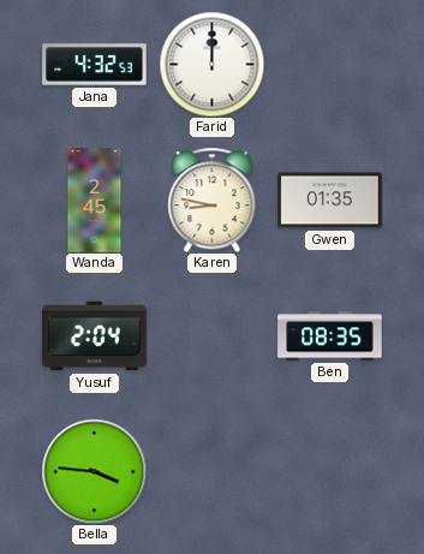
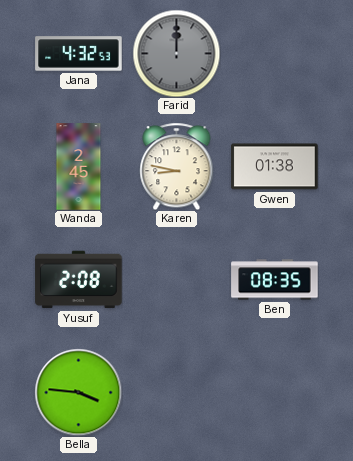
Farid dial: white -> grey (176, 53)
Gwen: 01:35 -> 01:38 (275, 167)
Yusuf: 2:04 -> 2:08 (79, 280)
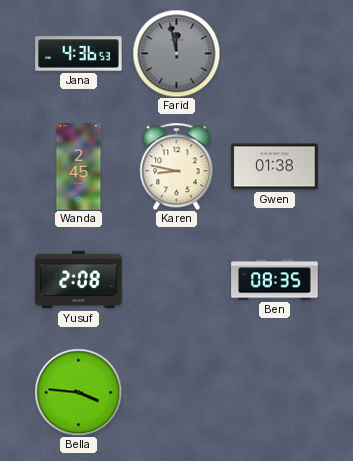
Jana: 4:32 -> 4:36 (79, 54)
Farid: 12:00 -> 11:58 (176, 53)
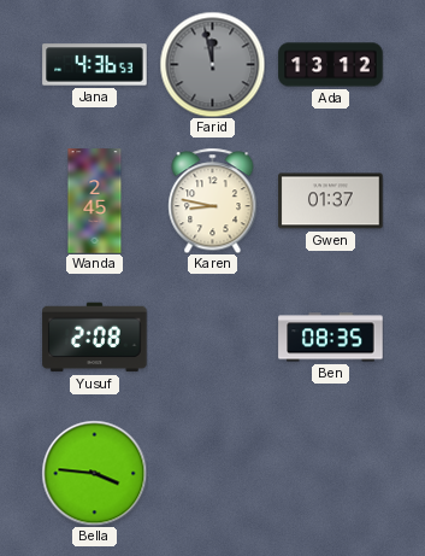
Ada: none -> 13:12 (331, 65)
Gwen: 01:38 -> 01:37 (331, 201)
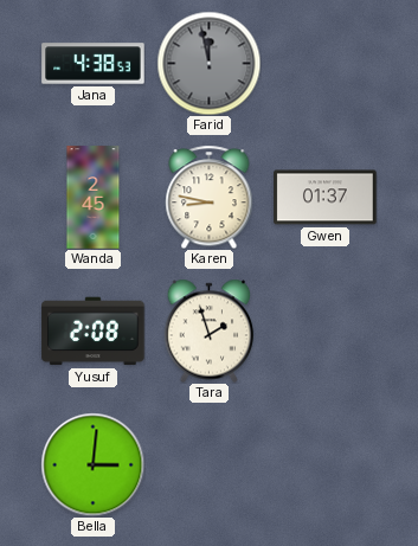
Jana: 4:36 -> 4:38 (94, 64)
Ada: 13:12 -> none (331, 65)
Tara: none -> 1:57 (210, 330)
Ben: 08:35 -> none (331, 338)
Bella: 3:46 -> 3:01 (92, 464)
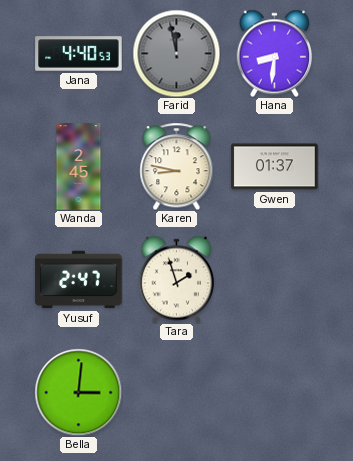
Jana: 4:38 -> 4:40 (79, 54)
Hana: none -> 8:31 (275, 53)
Yusuf: 2:08 -> 2:47 (79, 280)
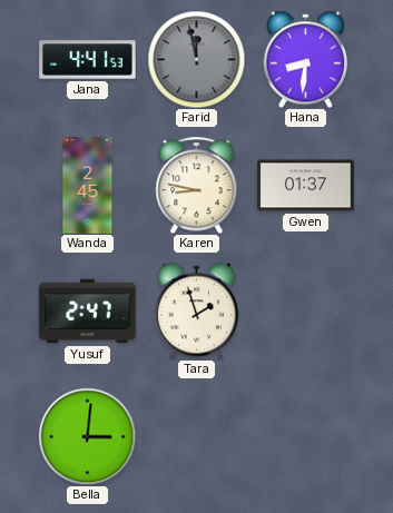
Jana: 4:40 -> 4:41 (88, 60)
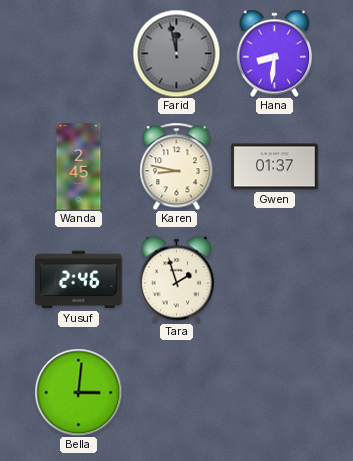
Jana: 4:41 -> none (88, 60)
Yusuf: 2:47 -> 2:46 (79, 280)
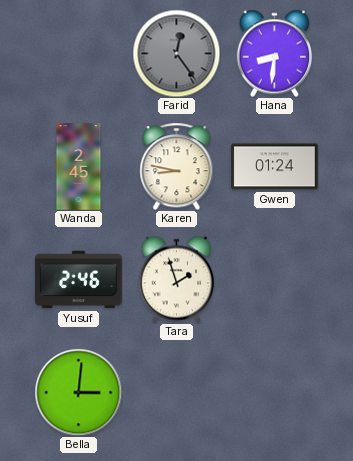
Farid: 11:58 -> 12:24 (176, 53)
Gwen: 01:37 -> 01:24 (275, 167)
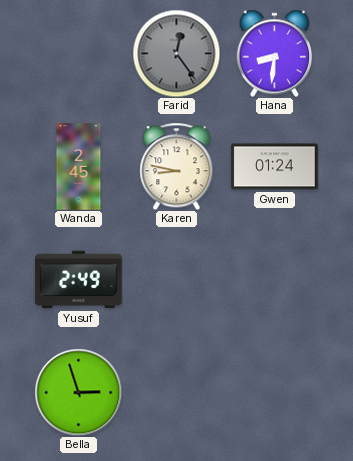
Yusuf: 2:46 -> 2:49 (79, 280)
Tara: 1:57 -> none (177, 279)
Bella: 3:01 -> 2:57 (78, 392)
